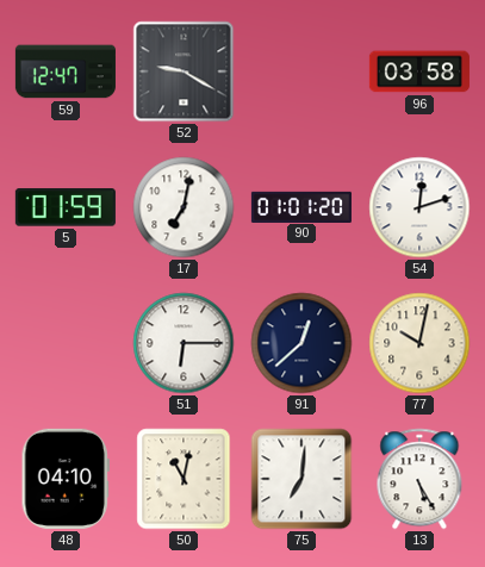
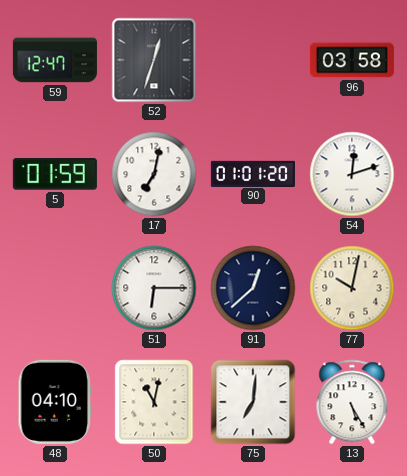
52: 9:20 -> 12:33 (154, 60)
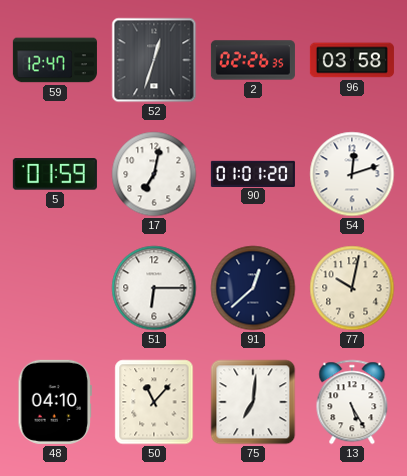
2: none -> 02:26 (253, 60)
50: 11:02 -> 11:07 (154, 402)
